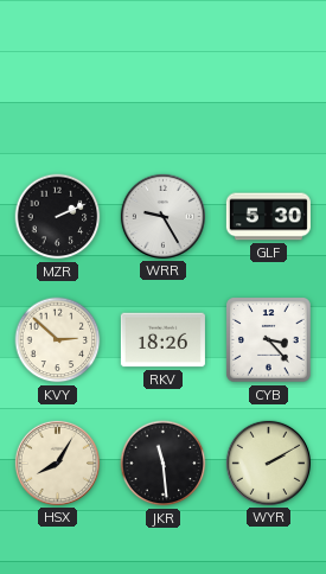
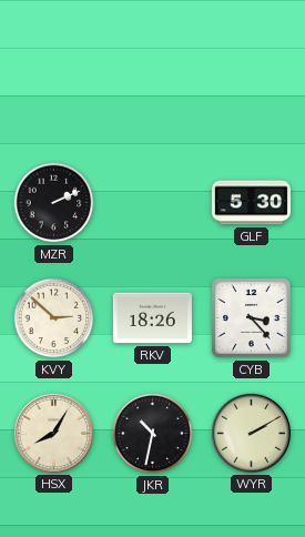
WRR: 9:25 -> none (162, 216)
JKR: 11:29 -> 10:32 (153, 434)
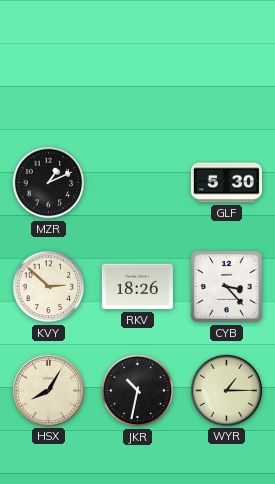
MZR: 2:11 -> 1:11 (49, 183)
WYR: 2:10 -> 1:15 (226, 390)
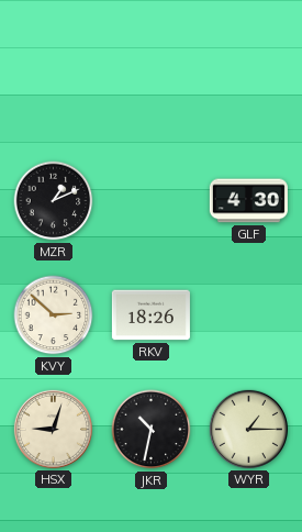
GLF: 5:30 -> 4:30 (248, 201)
CYB: 3:23 -> none (227, 287)
HSX: 8:05 -> 9:03 (53, 429)
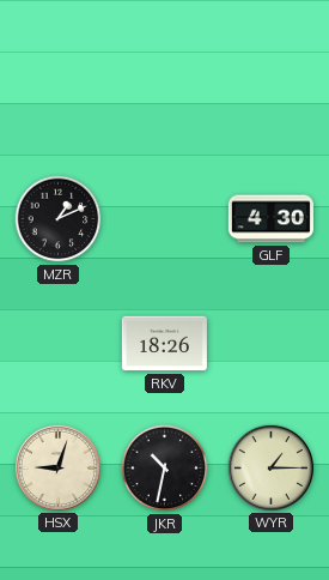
KVY: 2:52 -> none (54, 315)
